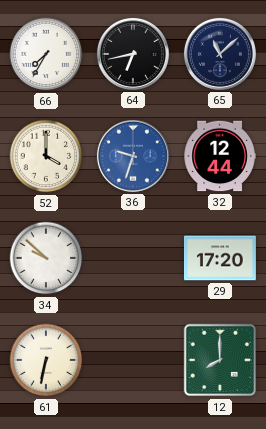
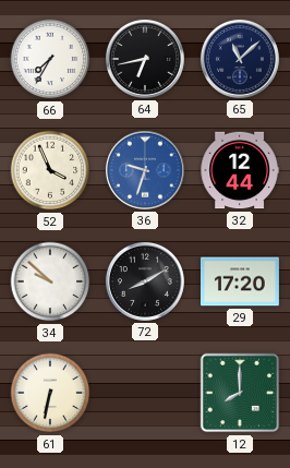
52: 4:00 -> 3:56 (50, 170)
72: none -> 8:10 (145, 281)
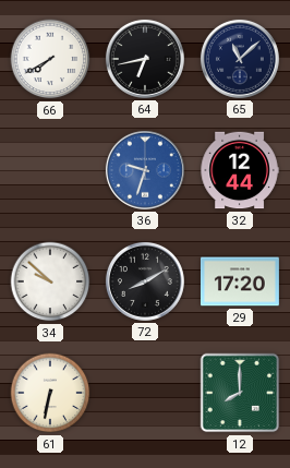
66: 7:35 -> 7:40 (50, 59)
52: 3:56 -> none (50, 170)
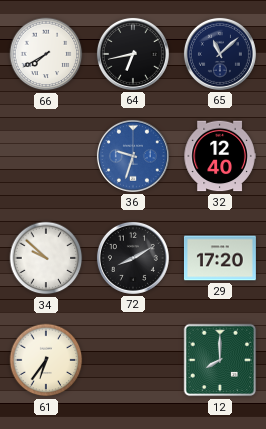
32: 12:44 -> 12:40 (220, 156)
61: 6:32 -> 6:36 (46, 360)
